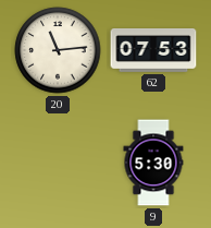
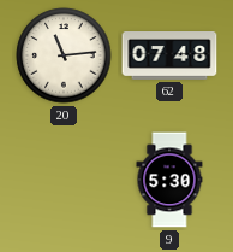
62: 07:53 -> 07:48 (169, 57)
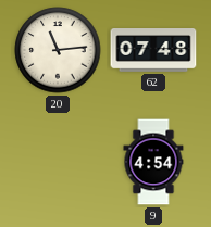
9: 5:30 -> 4:54 (153, 162)
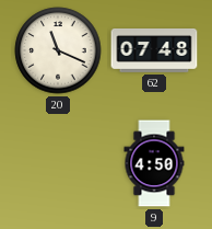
20: 11:14 -> 11:19 (58, 50)
9: 4:54 -> 4:50 (154, 163)
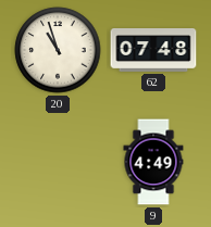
20: 11:19 -> 10:57 (58, 50)
9: 4:50 -> 4:49 (153, 162)
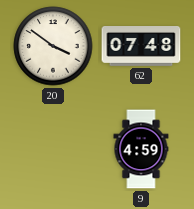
20: 10:57 -> 3:51 (53, 46)
9: 4:49 -> 4:59 (141, 149)
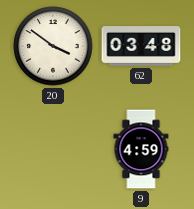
62: 07:48 -> 03:48 (141, 47)
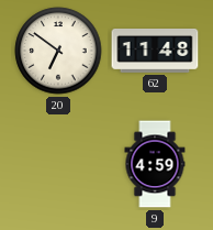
20: 3:51 -> 6:51 (58, 51)
62: 03:48 -> 11:48 (155, 52)
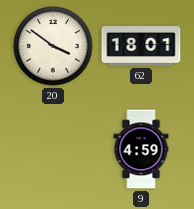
20: 6:51 -> 3:51 (53, 46)
62: 11:48 -> 18:01 (141, 47)
